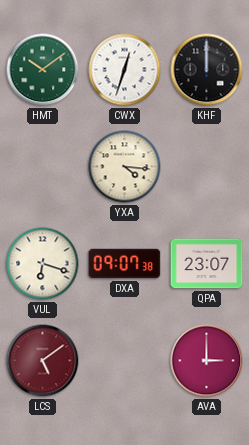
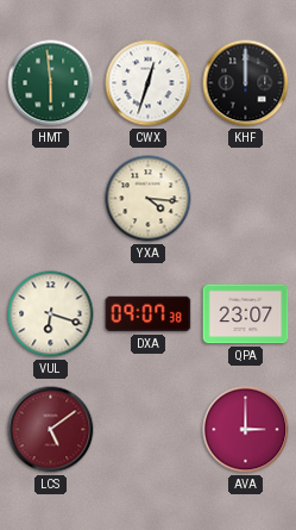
HMT: 10:09 -> 5:59 (51, 83)
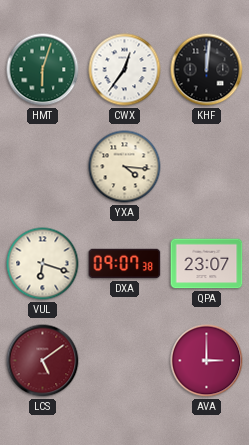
HMT: 5:59 -> 6:03 (43, 70)
CWX: 12:33 -> 12:36 (125, 70)
KHF: 12:00 -> 12:01 (207, 70)
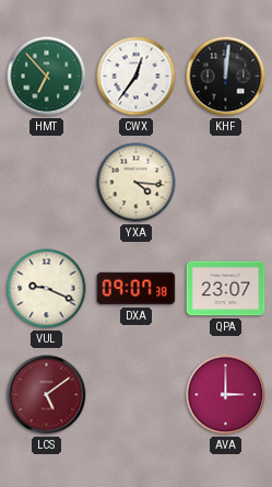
HMT: 6:03 -> 6:53 (47, 77)
VUL: 6:18 -> 9:19 (47, 289)
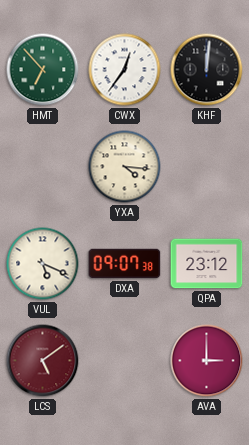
VUL: 9:19 -> 5:19 (43, 264)
QPA: 23:07 -> 23:12 (207, 264)
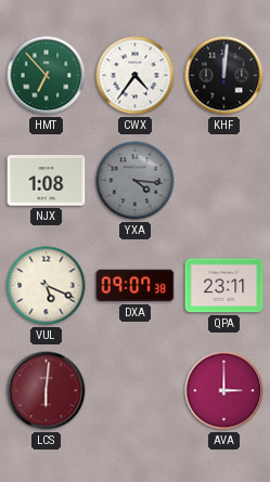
CWX: 12:36 -> 4:36 (136, 76)
NJX: none -> 1:08 (47, 181)
YXA dial: cream -> grey (136, 181)
QPA: 23:12 -> 23:11 (224, 286)
LCS: 5:09 -> 6:01 (47, 391)
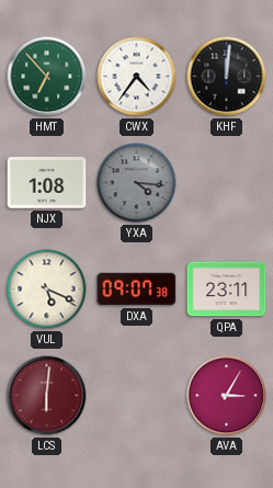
AVA: 3:00 -> 3:05 (227, 396)
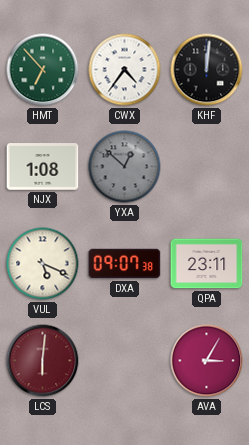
YXA: 4:16 -> 12:52 (125, 167)
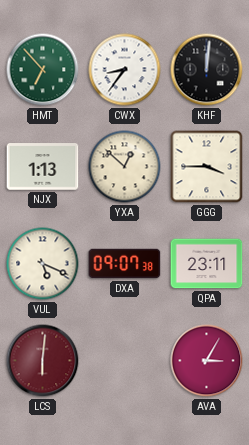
CWX: 4:36 -> 8:36 (125, 70)
NJX: 1:08 -> 1:13 (43, 167)
YXA dial: grey -> cream (125, 167)
GGG: none -> 3:45 (207, 167)
